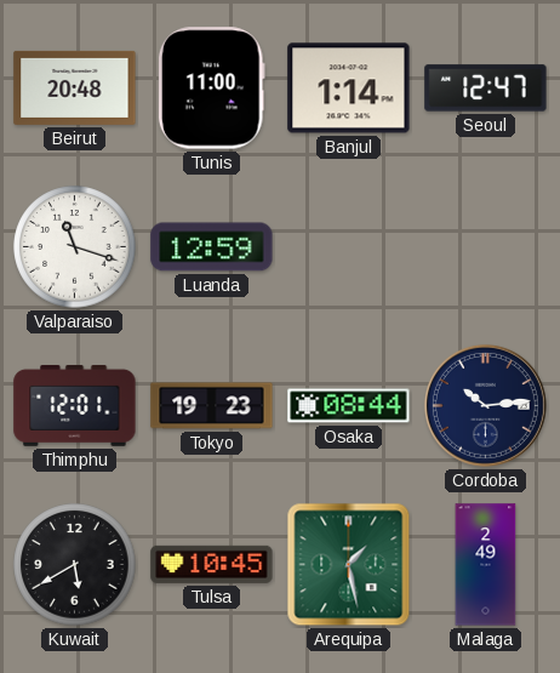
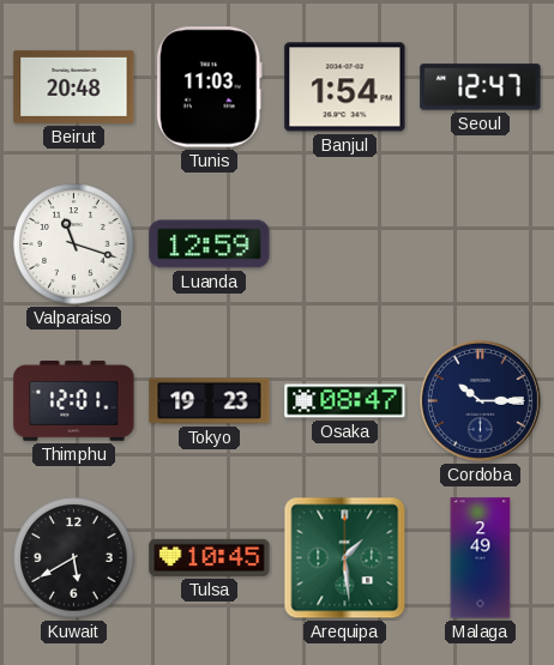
Tunis: 11:00 -> 11:03 (209, 87)
Banjul: 1:14 -> 1:54 (345, 87)
Osaka: 08:44 -> 08:47 (345, 401)
Cordoba: 10:14 -> 10:15 (480, 400)
Arequipa: 1:28 -> 1:29 (345, 558)
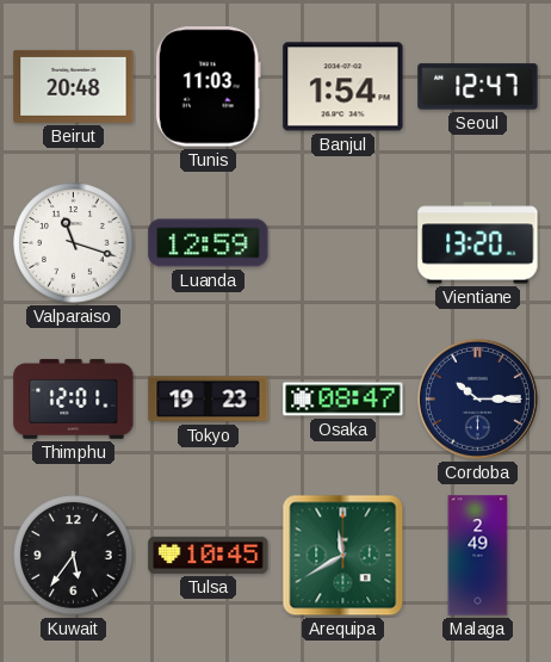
Vientiane: none -> 13:20 (478, 243)
Kuwait: 5:40 -> 5:36 (74, 556)
Arequipa: 1:29 -> 11:40 (343, 556)
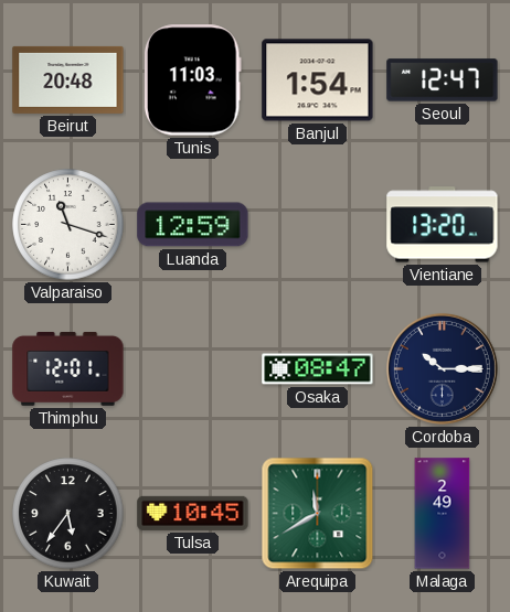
Tokyo: 19:23 -> none (209, 400)
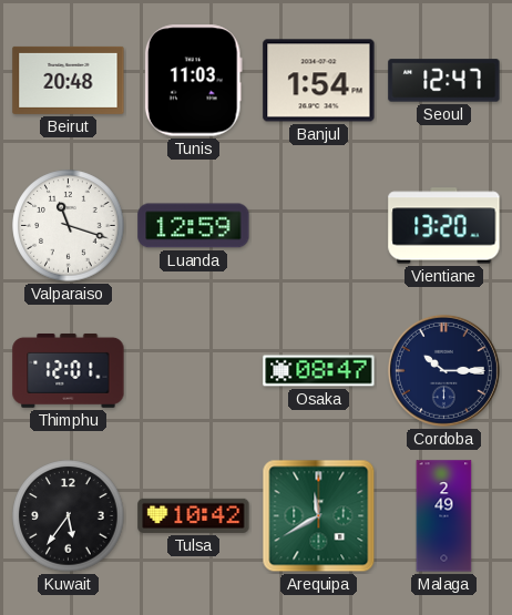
Tulsa: 10:45 -> 10:42 (194, 515)
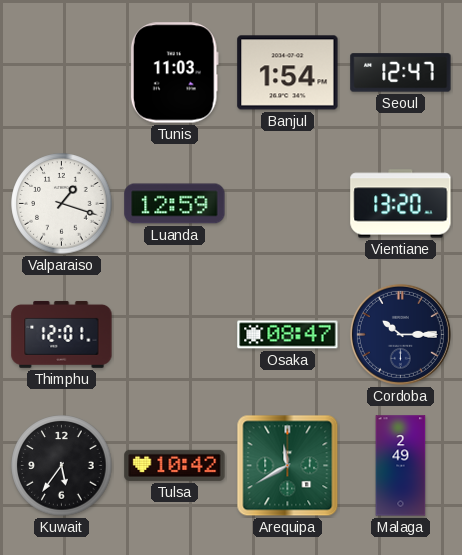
Beirut: 20:48 -> none (69, 80)
Valparaiso: 11:18 -> 1:18 (62, 204)
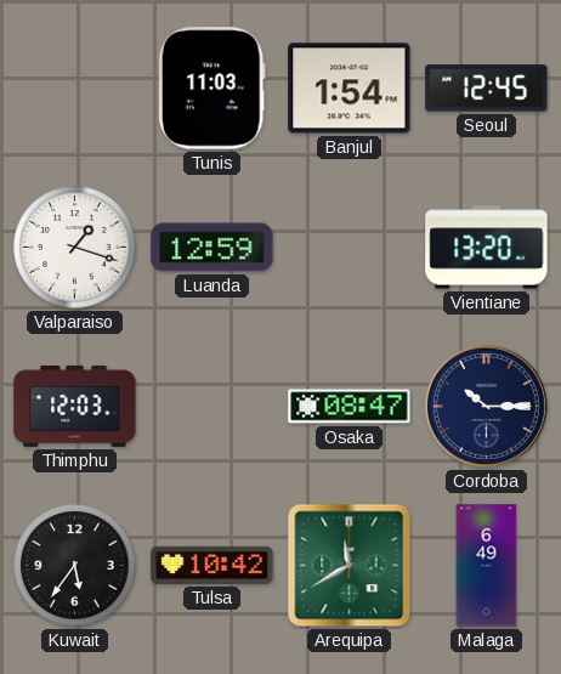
Seoul: 12:47 -> 12:45 (487, 89)
Thimphu: 12:01 -> 12:03 (75, 406)
Malaga: 2:49 -> 6:49 (487, 566)
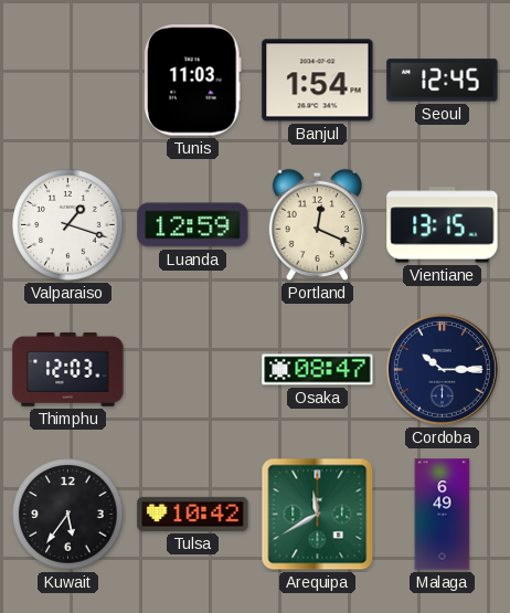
Portland: none -> 12:19 (318, 225)
Vientiane: 13:20 -> 13:15 (443, 225)
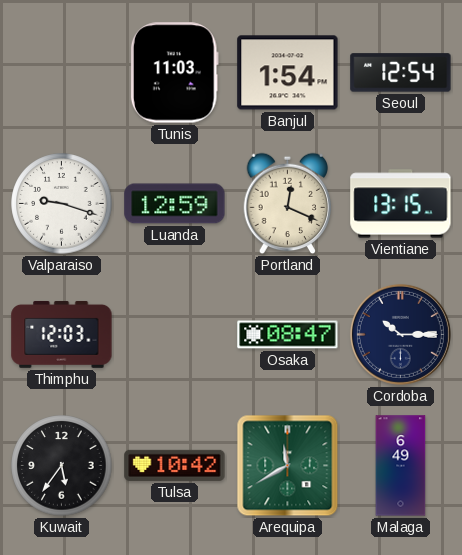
Seoul: 12:45 -> 12:54 (401, 73)
Valparaiso: 1:18 -> 9:18 (62, 204)
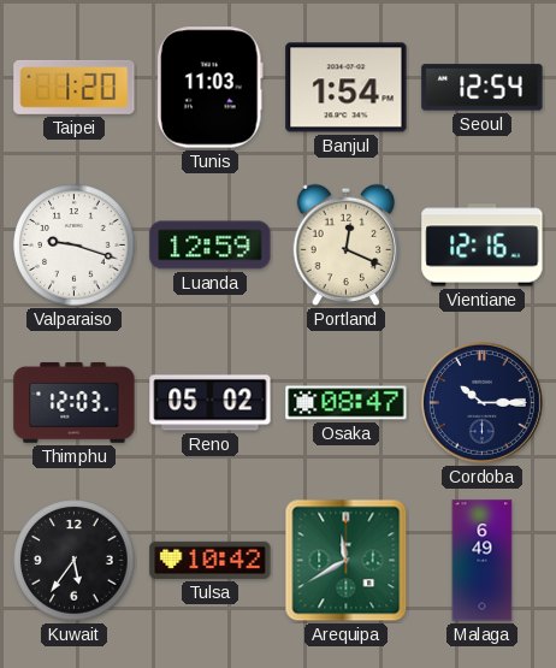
Taipei: none -> 1:20 (75, 87)
Vientiane: 13:15 -> 12:16 (483, 246)
Reno: none -> 05:02 (211, 403)
